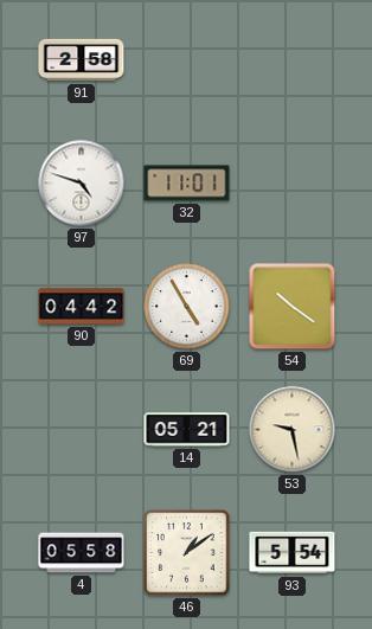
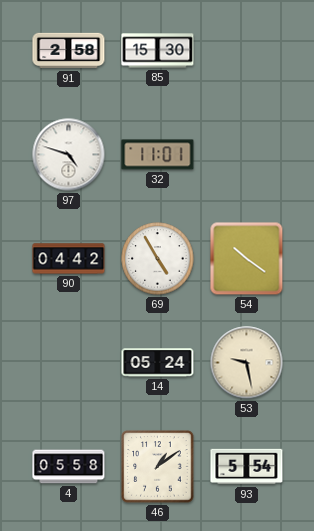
85: none -> 15:30 (158, 51)
14: 05:21 -> 05:24 (158, 363)
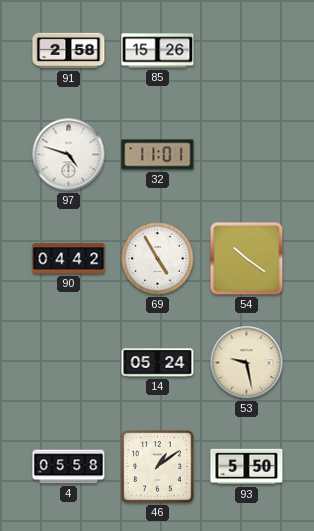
85: 15:30 -> 15:26 (158, 51)
93: 5:54 -> 5:50 (247, 467)
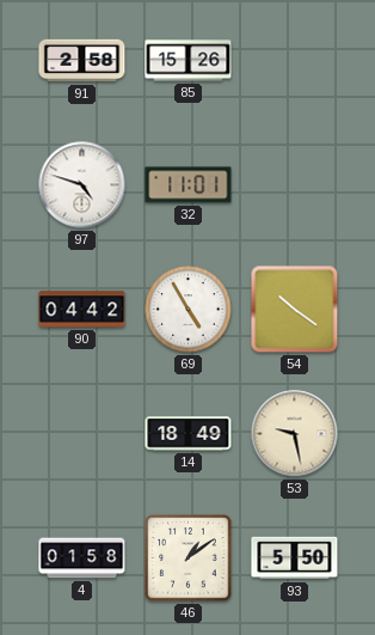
14: 05:24 -> 18:49 (189, 434)
4: 05:58 -> 01:58 (82, 558)
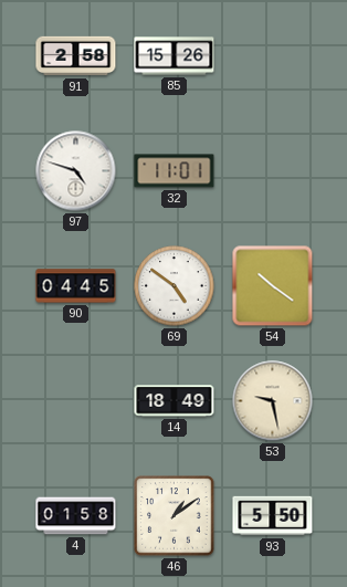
90: 04:42 -> 04:45 (76, 286)
69: 4:55 -> 4:51 (175, 286)
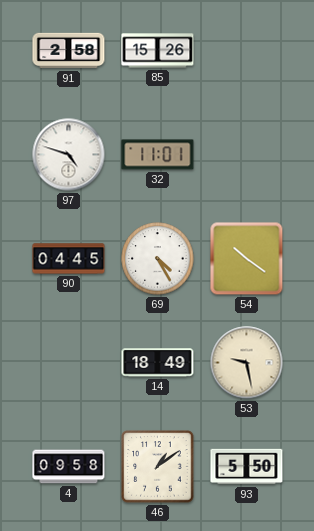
69: 4:51 -> 4:25 (158, 259)
4: 01:58 -> 09:58 (69, 467)
